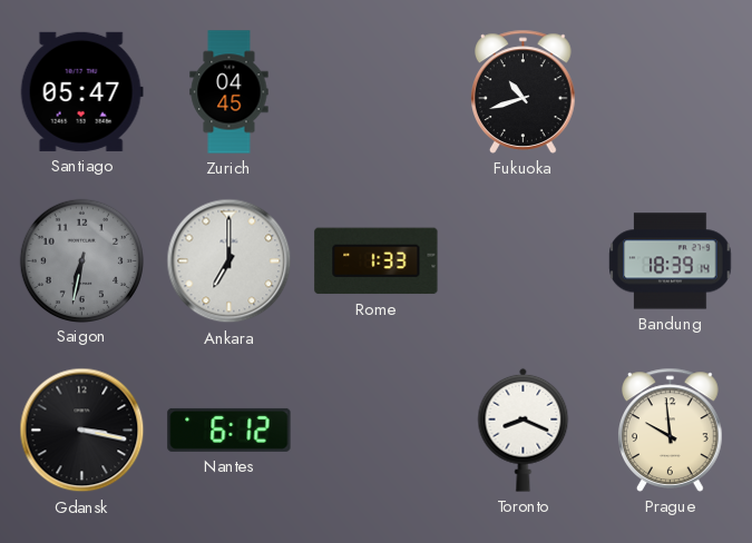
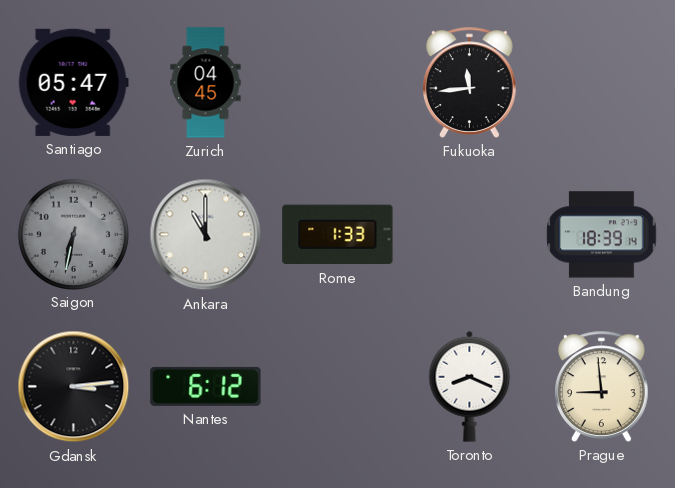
Fukuoka: 10:42 -> 11:44 (470, 82)
Ankara: 7:00 -> 11:00 (206, 235)
Gdansk: 3:17 -> 3:14 (74, 387)
Prague: 9:59 -> 8:59 (602, 386)
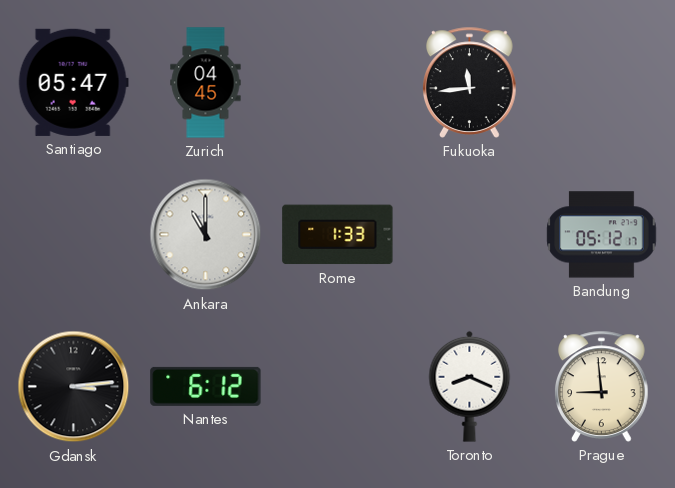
Saigon: 6:32 -> none (73, 234)
Bandung: 18:39 -> 05:12 (602, 235)
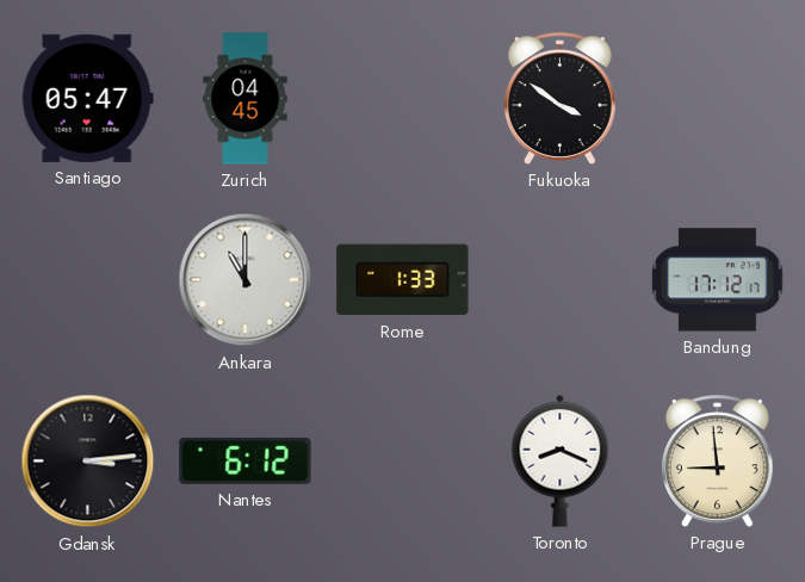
Fukuoka: 11:44 -> 3:51 (561, 98)
Bandung: 05:12 -> 17:12 (718, 280)
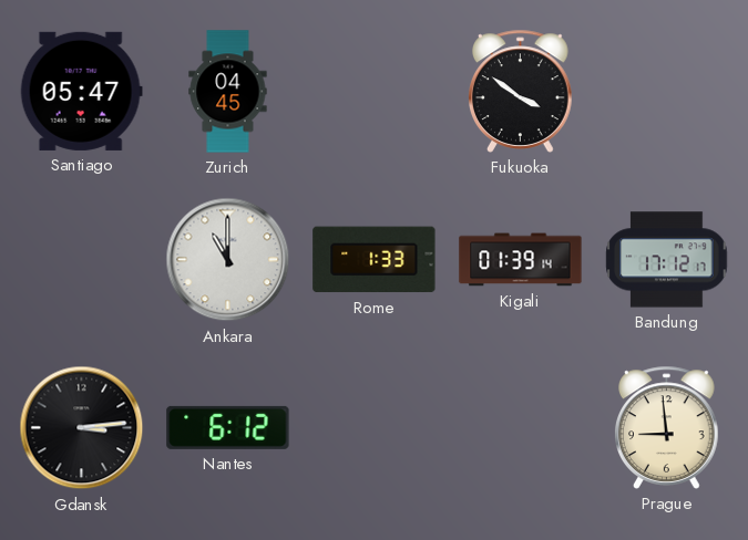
Kigali: none -> 01:39 (521, 260)
Toronto: 8:19 -> none (561, 460)
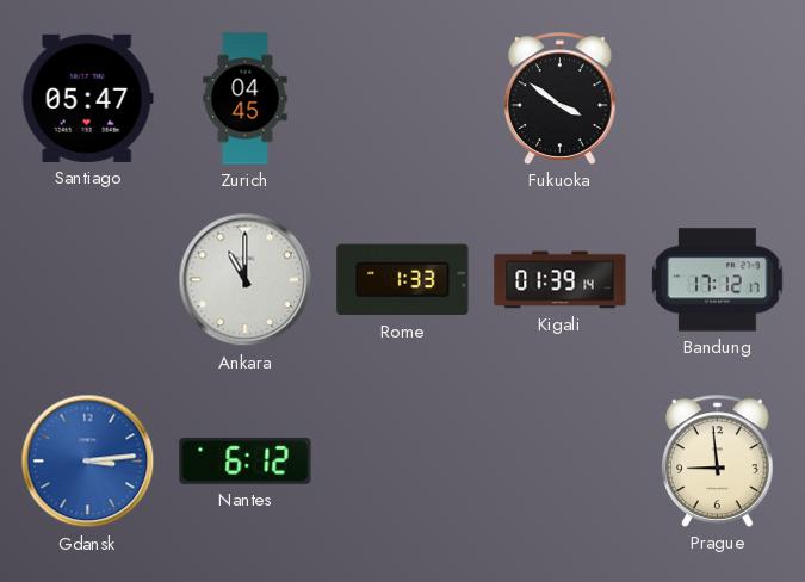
Gdansk dial: black -> blue (88, 462)
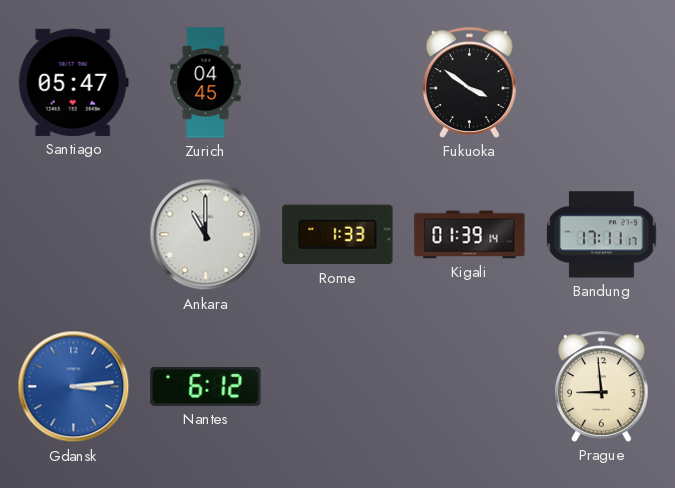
Bandung: 17:12 -> 17:11 (602, 235)
